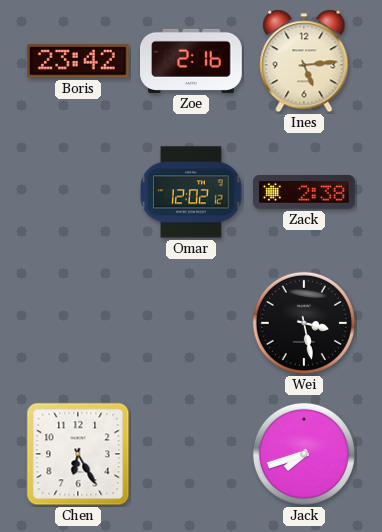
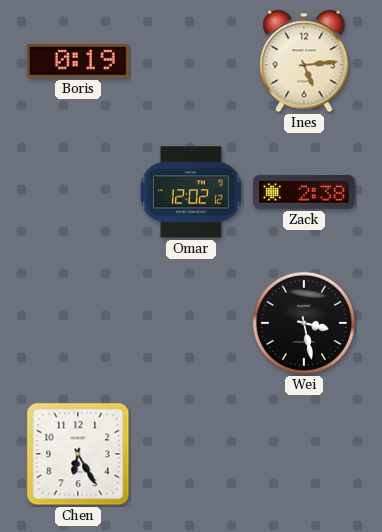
Boris: 23:42 -> 0:19 (78, 61)
Zoe: 2:16 -> none (192, 61)
Jack: 7:42 -> none (304, 454)
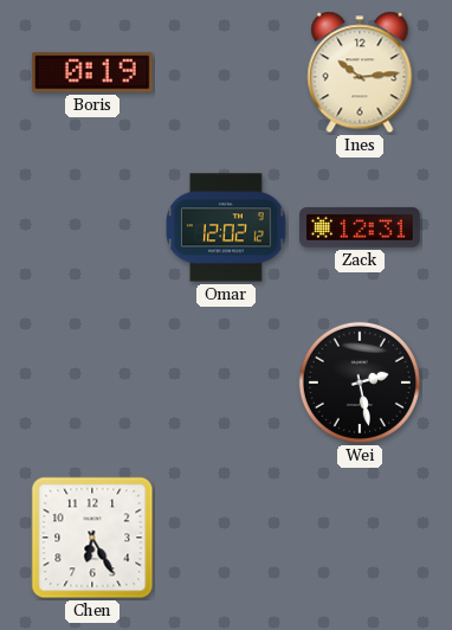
Ines: 5:14 -> 10:14 (360, 72)
Zack: 2:38 -> 12:31 (361, 227)
Wei: 3:28 -> 2:28 (360, 382)
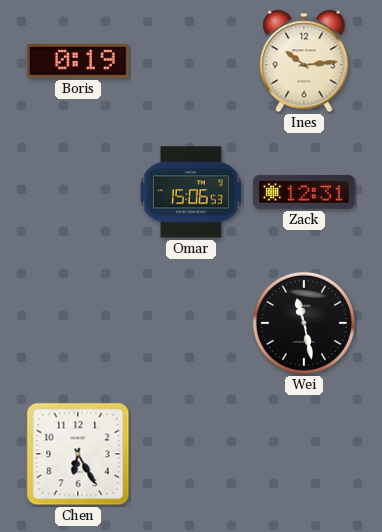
Omar: 12:02 -> 15:06 (191, 192)
Wei: 2:28 -> 11:28 (304, 323)
